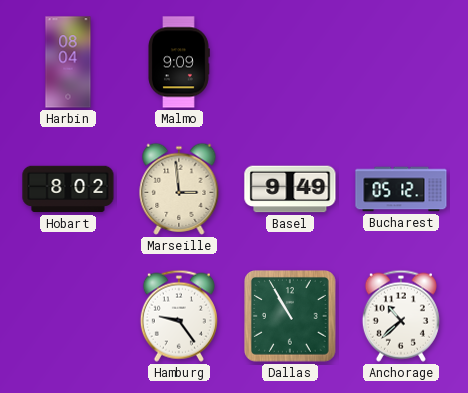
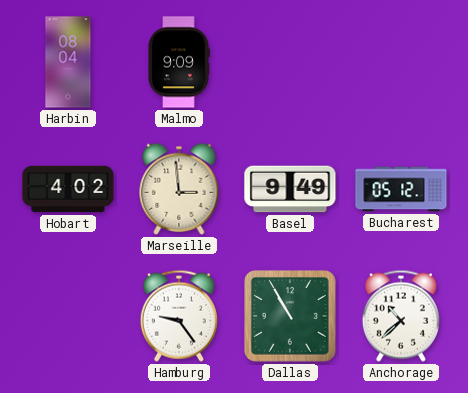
Hobart: 8:02 -> 4:02 (68, 189)
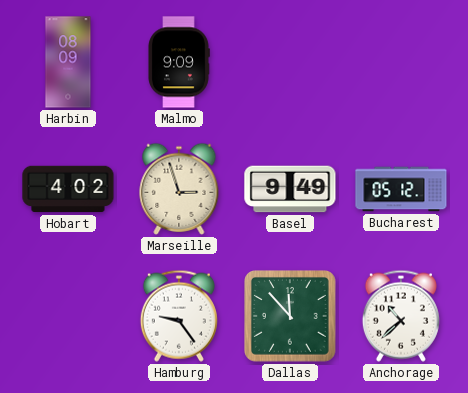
Harbin: 08:04 -> 08:09 (68, 62)
Marseille: 2:59 -> 2:57 (179, 189)
Dallas: 10:55 -> 11:53 (291, 317)
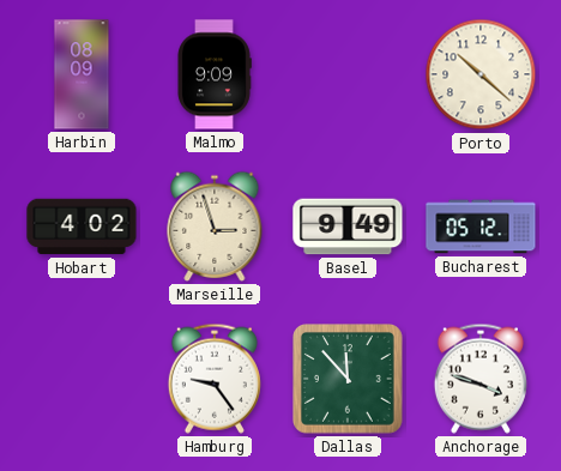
Porto: none -> 10:22 (481, 74)
Anchorage: 10:38 -> 3:48 (481, 379)
